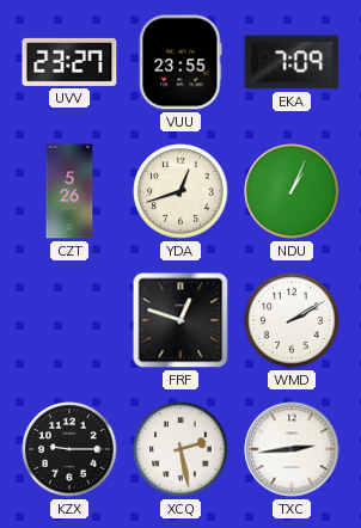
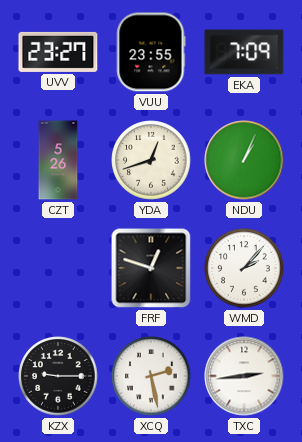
WMD: 2:10 -> 2:07 (244, 268)
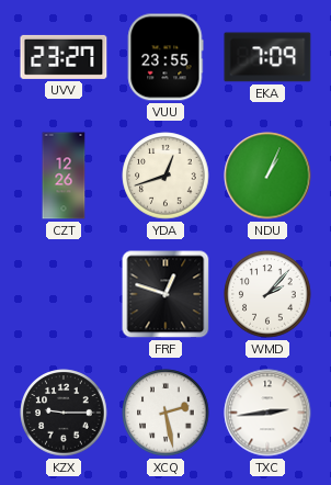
CZT: 5:26 -> 12:26 (64, 176)
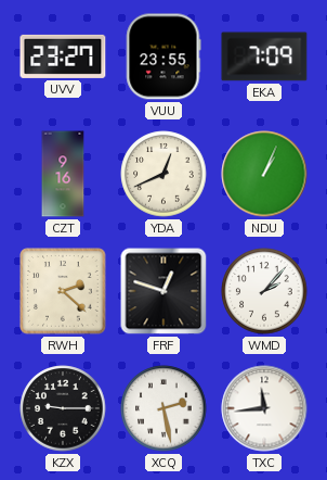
CZT: 12:26 -> 9:16 (63, 174)
YDA: 12:42 -> 12:41 (163, 174)
RWH: none -> 2:22 (63, 291)
TXC: 2:44 -> 11:44 (264, 408)
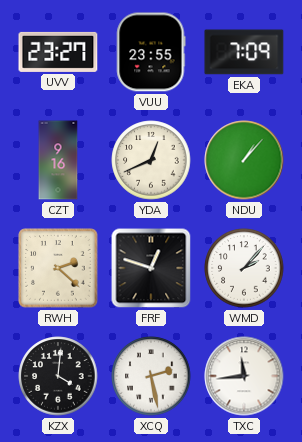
NDU: 1:04 -> 1:07 (244, 160)
KZX: 9:15 -> 4:01 (58, 376)
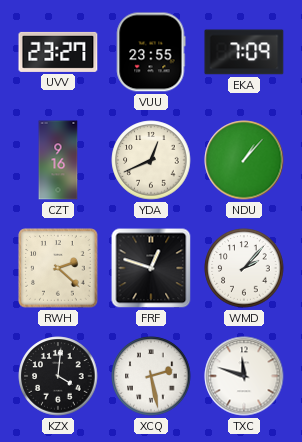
TXC: 11:44 -> 11:48 (244, 376)
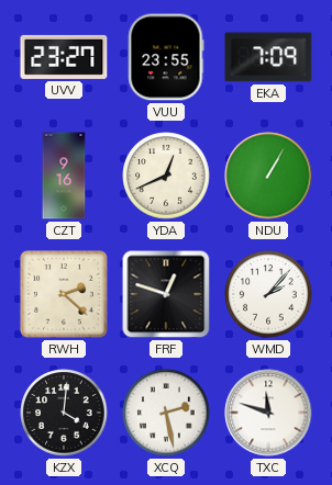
NDU: 1:07 -> 1:05 (268, 176)
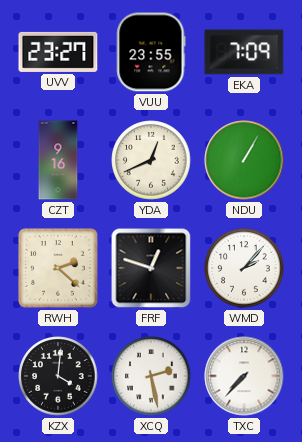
TXC: 11:48 -> 7:37 (244, 376)
